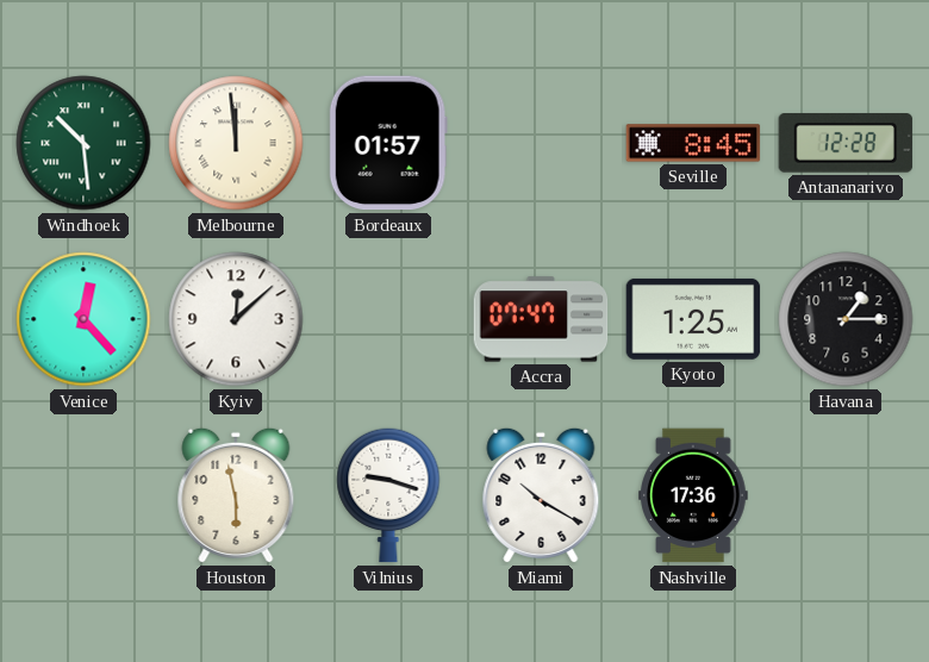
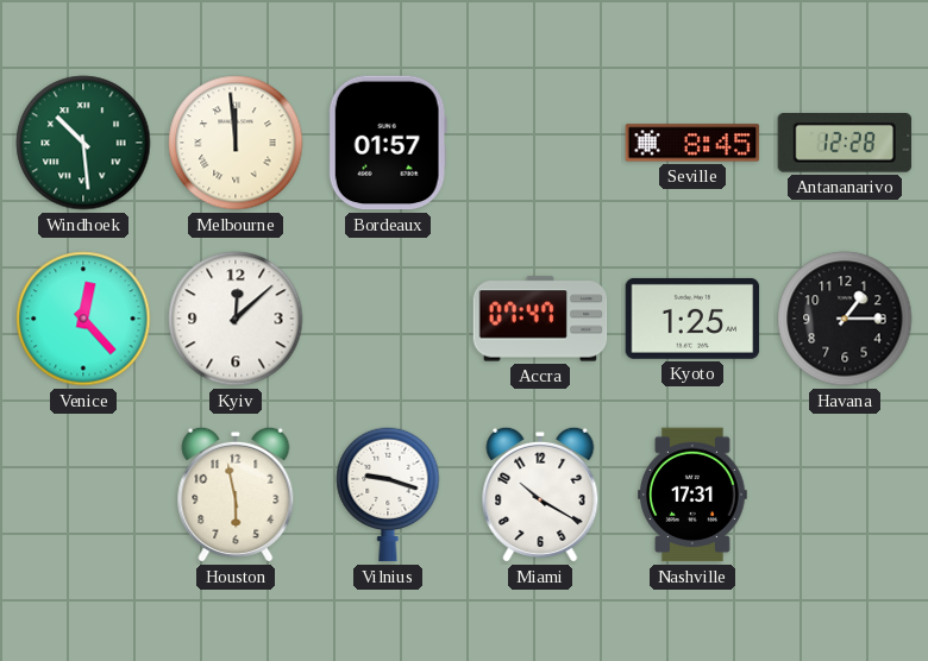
Nashville: 17:36 -> 17:31 (694, 495)
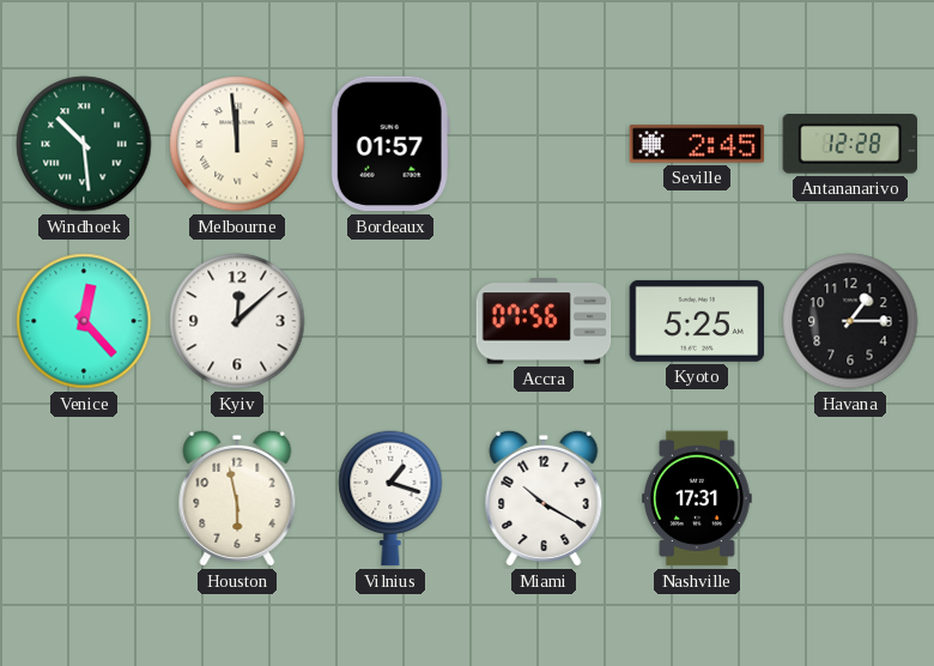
Seville: 8:45 -> 2:45 (697, 144)
Accra: 07:47 -> 07:56 (544, 321)
Kyoto: 1:25 -> 5:25 (697, 321)
Vilnius: 9:18 -> 1:18 (390, 498)
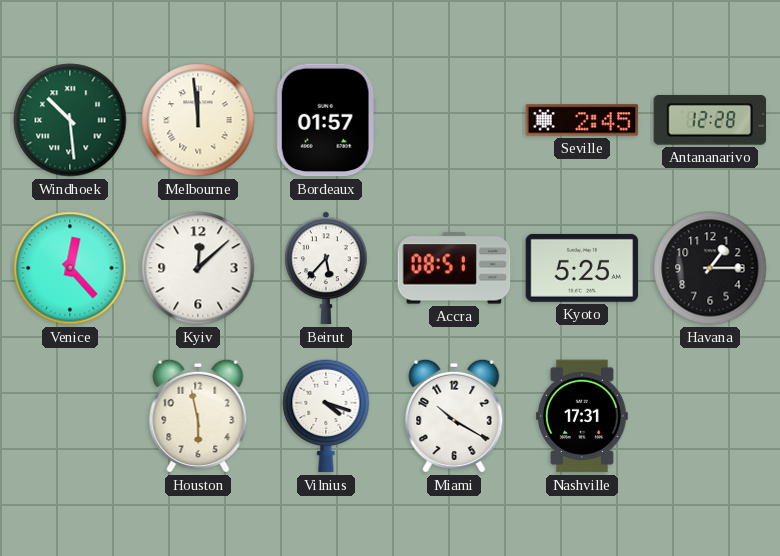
Beirut: none -> 5:37 (327, 268)
Accra: 07:56 -> 08:51 (454, 268)
Vilnius: 1:18 -> 4:18 (326, 416)
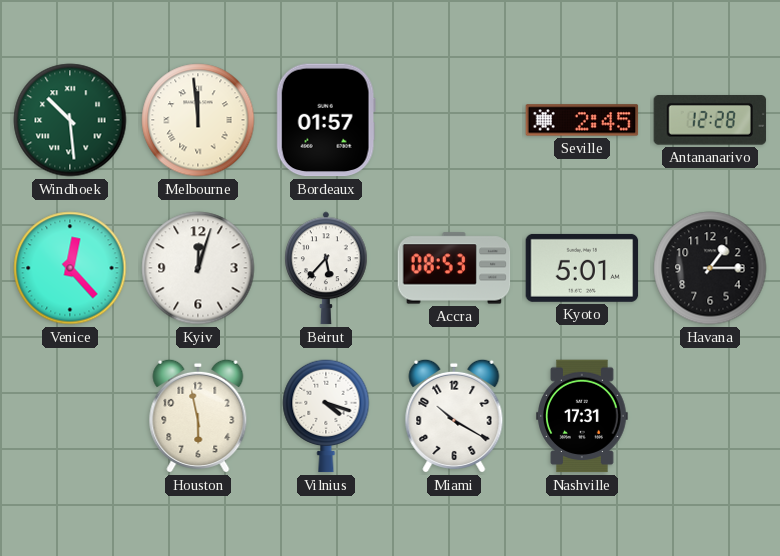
Kyiv: 12:08 -> 12:03 (198, 268)
Accra: 08:51 -> 08:53 (454, 268)
Kyoto: 5:25 -> 5:01 (582, 268)
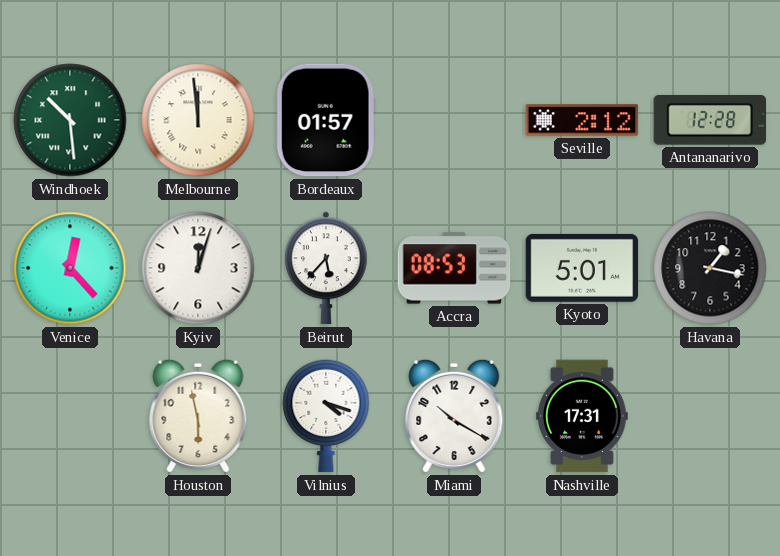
Seville: 2:45 -> 2:12 (582, 120)
Havana: 1:15 -> 1:17 (710, 268)
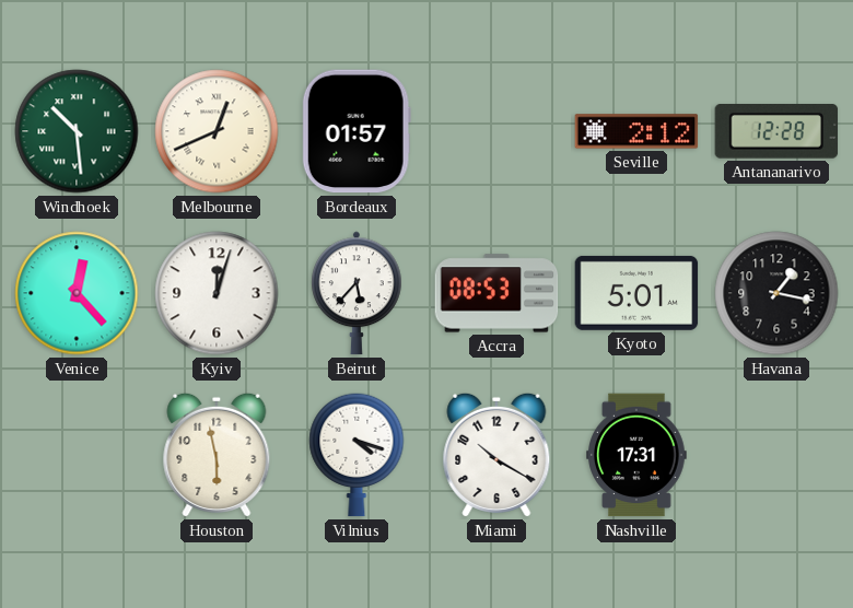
Melbourne: 11:59 -> 12:41 (217, 131)
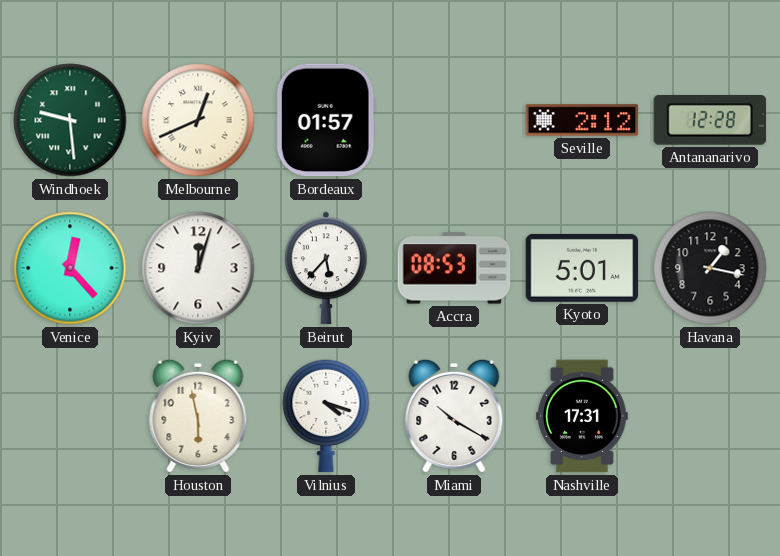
Windhoek: 10:29 -> 9:29 (70, 120)
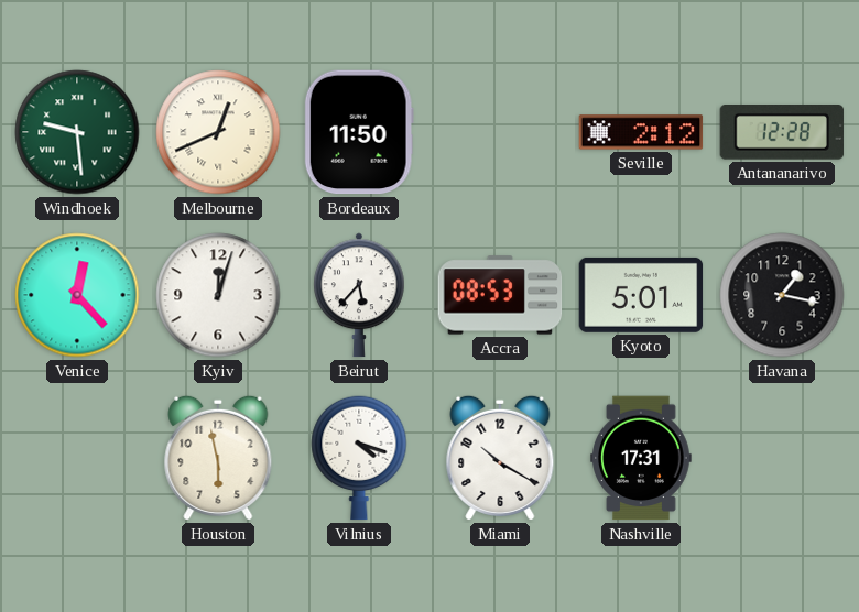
Bordeaux: 01:57 -> 11:50 (359, 132)
